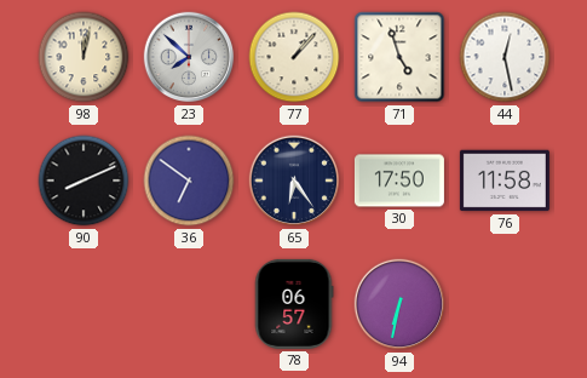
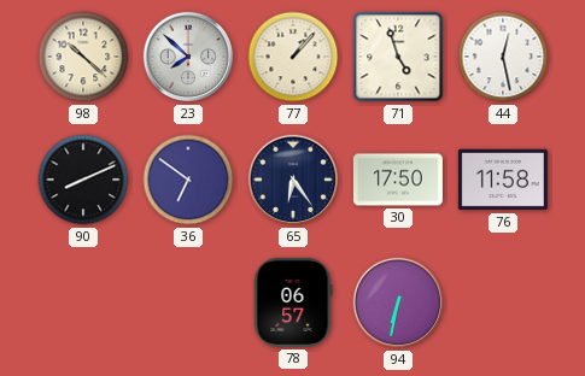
98: 12:02 -> 10:22 (83, 57)
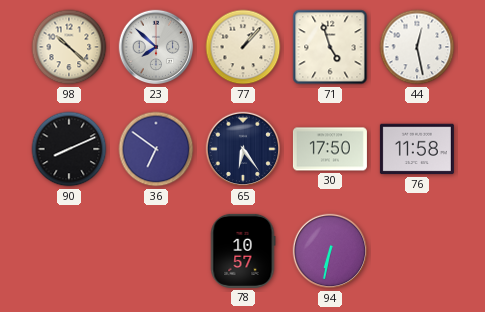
78: 06:57 -> 10:57 (243, 251)
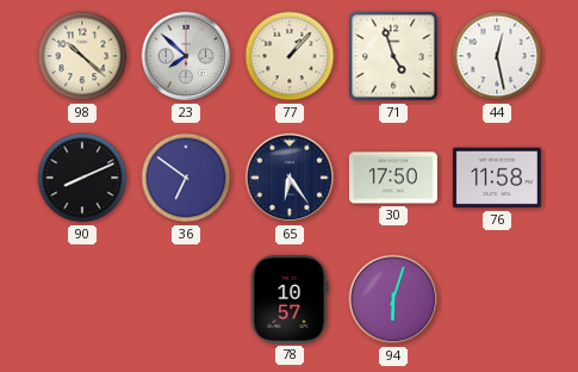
94: 6:32 -> 6:03 (393, 299)
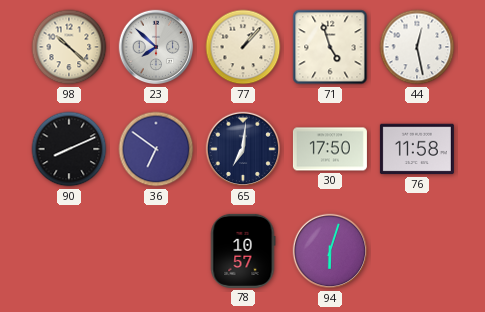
65: 6:24 -> 7:01 (243, 149)
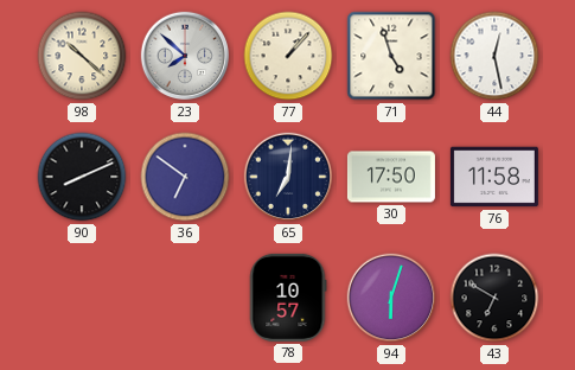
43: none -> 6:50 (494, 298)
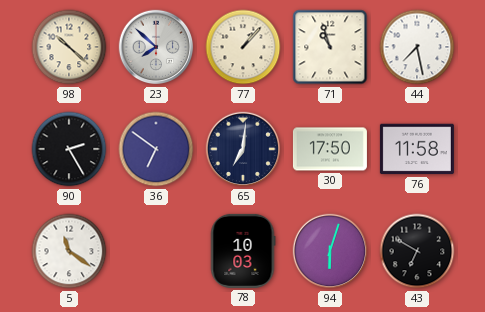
71: 4:57 -> 10:57 (330, 47)
44: 12:28 -> 7:28 (417, 47)
90: 8:11 -> 2:25 (69, 149)
5: none -> 11:21 (69, 251)
78: 10:57 -> 10:03 (243, 251)
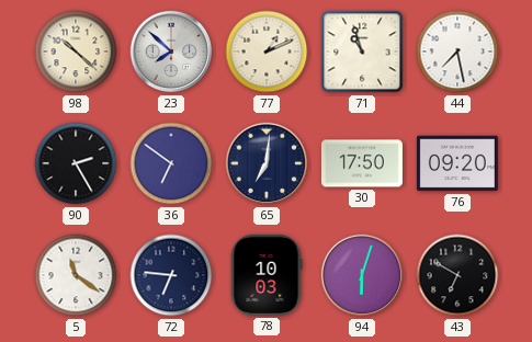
77: 1:07 -> 1:11 (267, 52)
76: 11:58 -> 09:20 (457, 163)
72: none -> 6:46 (171, 275)
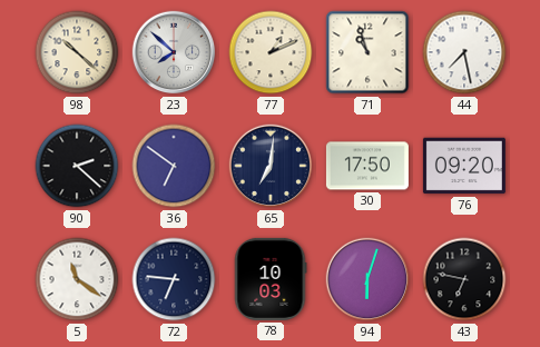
90: 2:25 -> 2:22 (77, 166)
43: 6:50 -> 6:47 (464, 279)
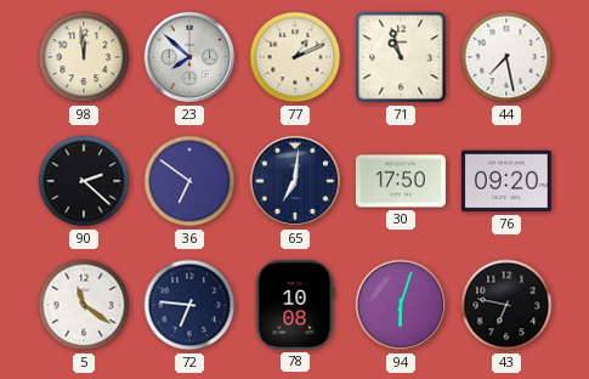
98: 10:22 -> 11:59 (84, 57)
78: 10:03 -> 10:08 (295, 305)
